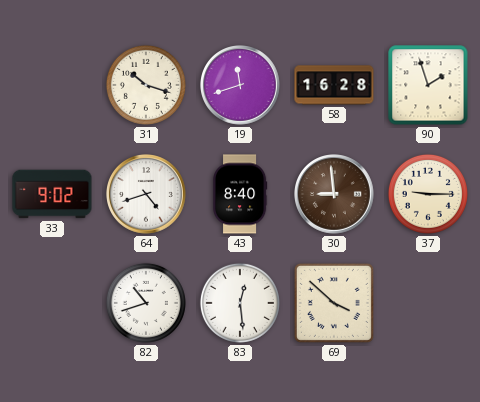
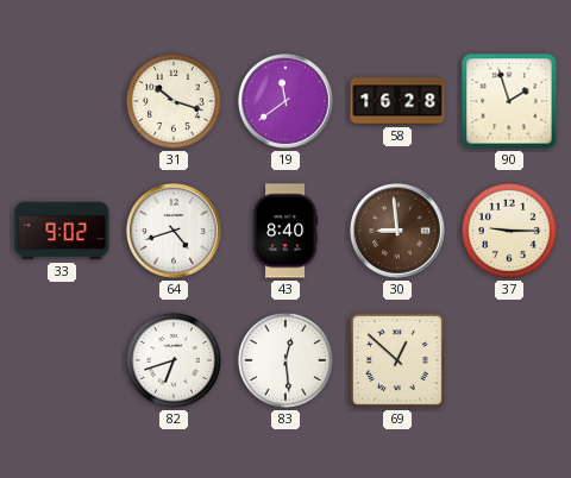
19: 11:42 -> 11:39 (287, 102)
82: 10:42 -> 6:42 (174, 360)
69: 3:52 -> 12:52 (397, 360)
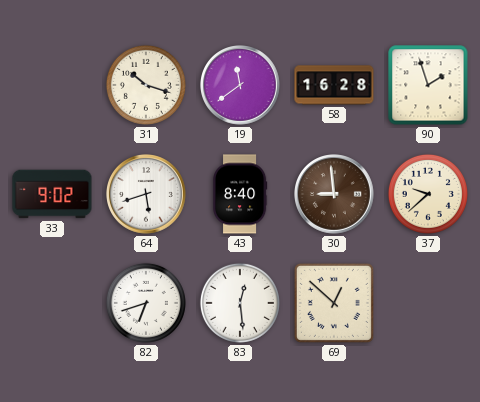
64: 4:42 -> 5:42 (147, 195)
37: 9:15 -> 9:38 (428, 194)
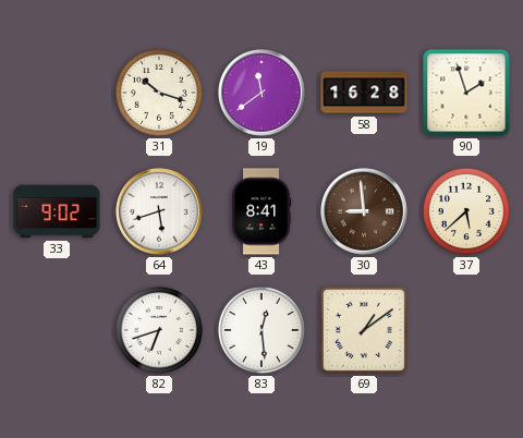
43: 8:40 -> 8:41 (261, 211)
37: 9:38 -> 5:38 (466, 211)
69: 12:52 -> 1:09 (364, 330)
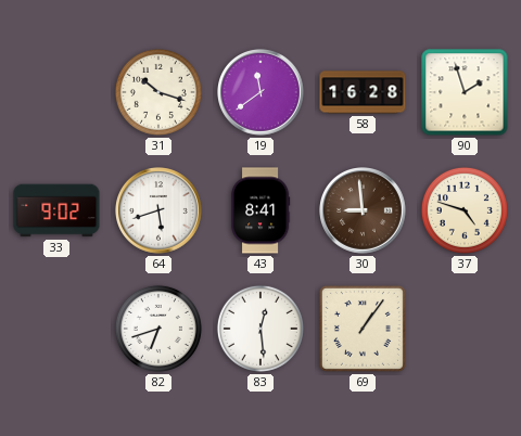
37: 5:38 -> 4:48 (465, 210)
69: 1:09 -> 1:06 (363, 329)
